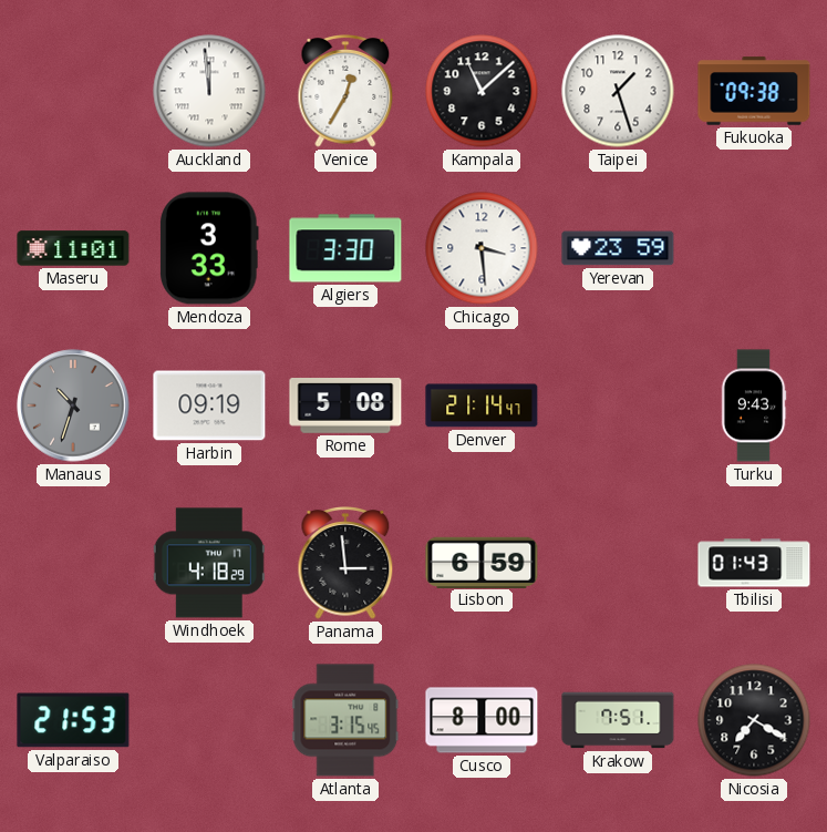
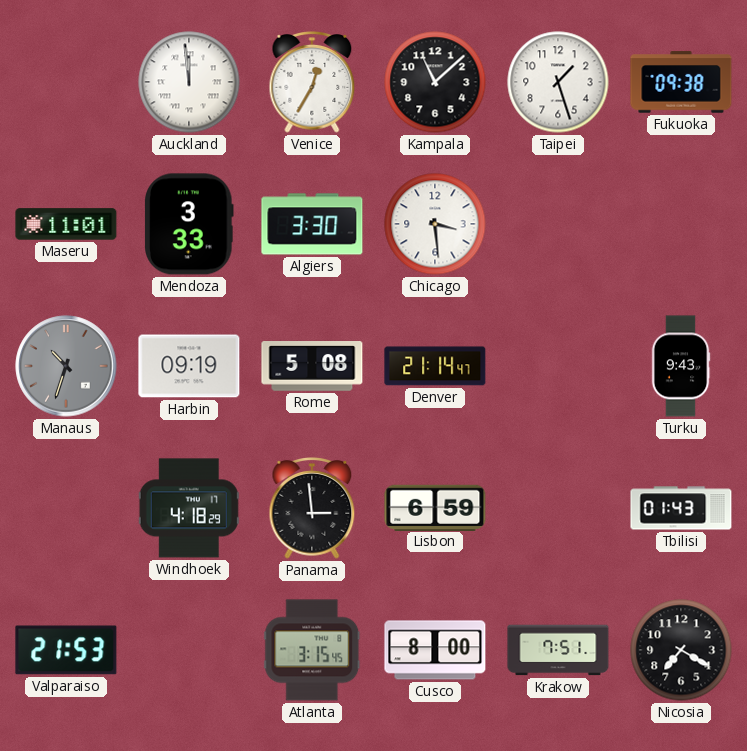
Yerevan: 23:59 -> none (618, 248)
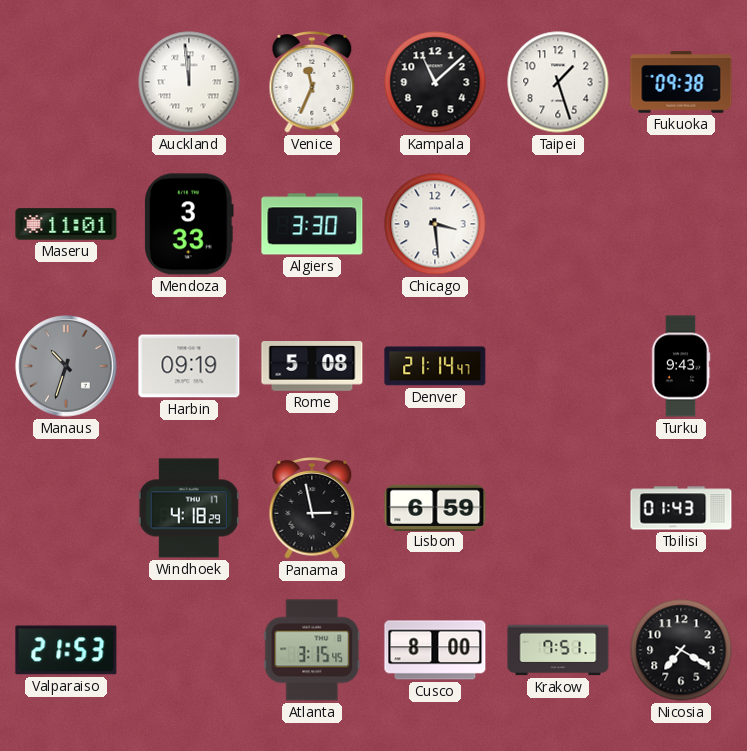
Venice: 12:35 -> 11:34 (312, 83)
Panama: 2:59 -> 2:58 (312, 509)
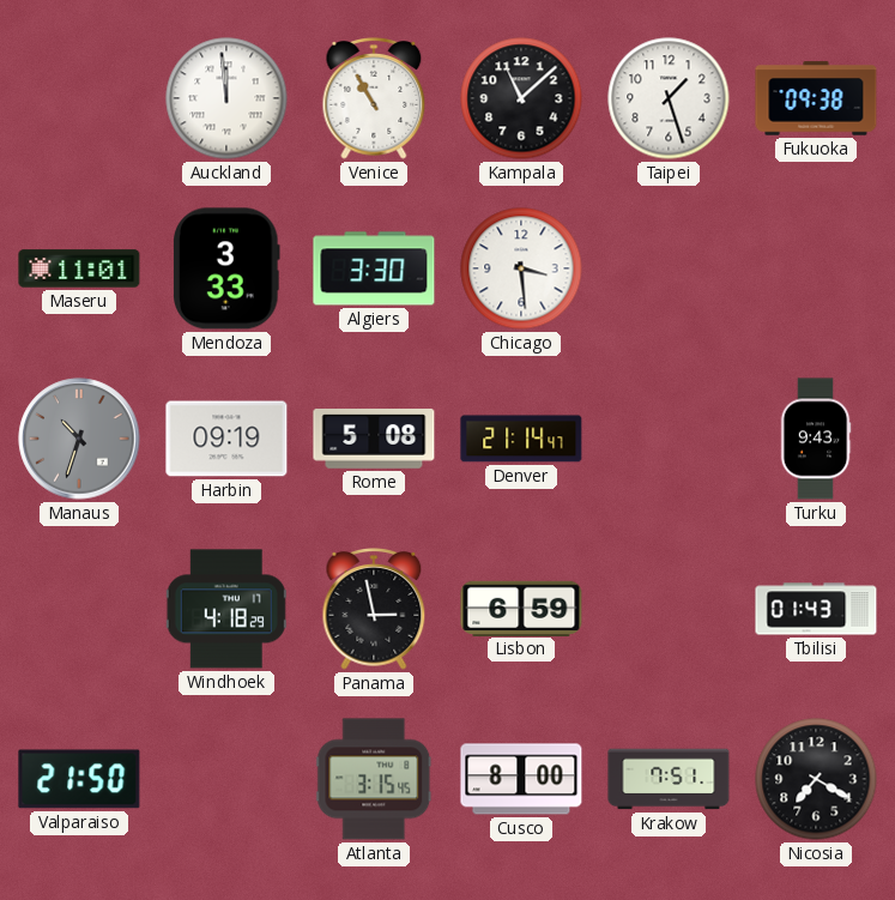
Venice: 11:34 -> 10:55 (374, 99)
Valparaiso: 21:53 -> 21:50 (79, 779)
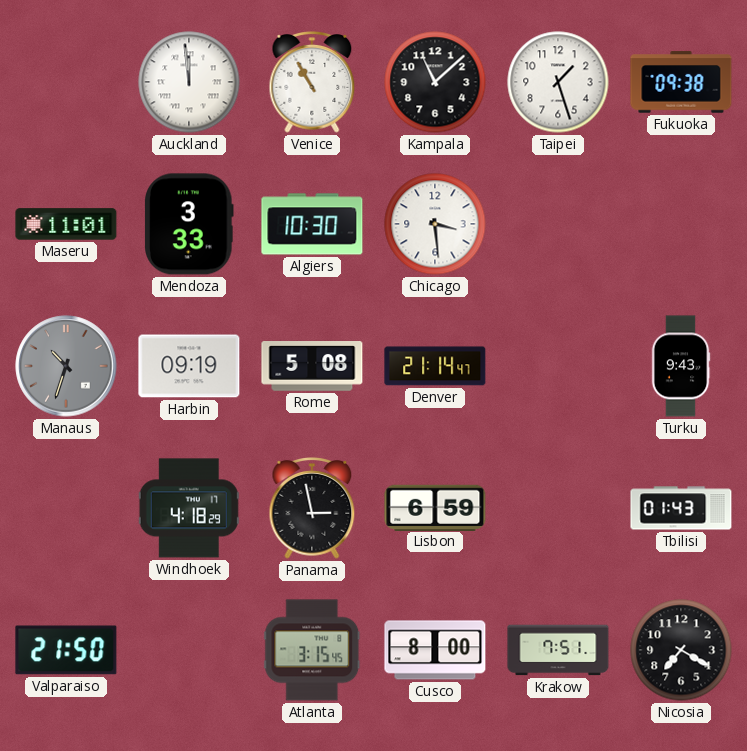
Algiers: 3:30 -> 10:30 (312, 224)
